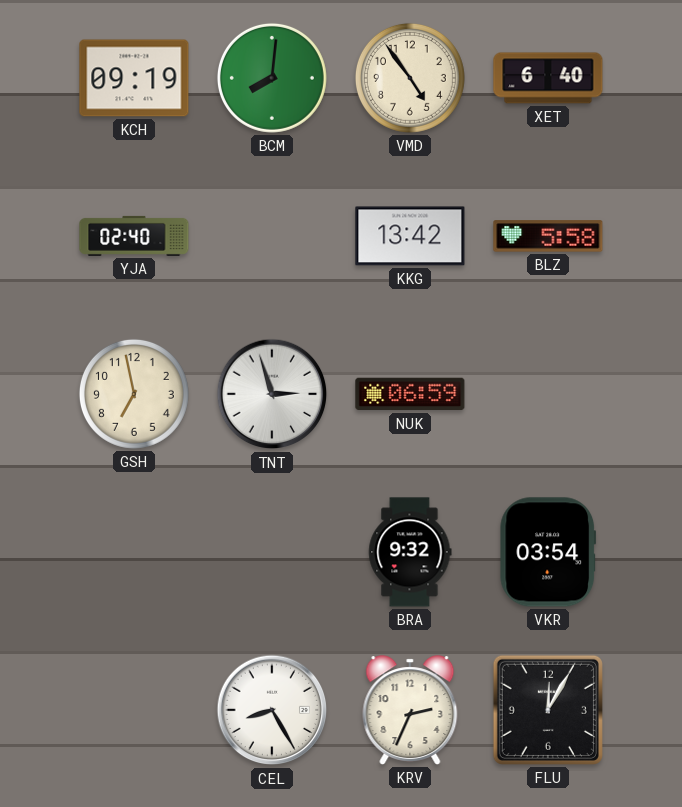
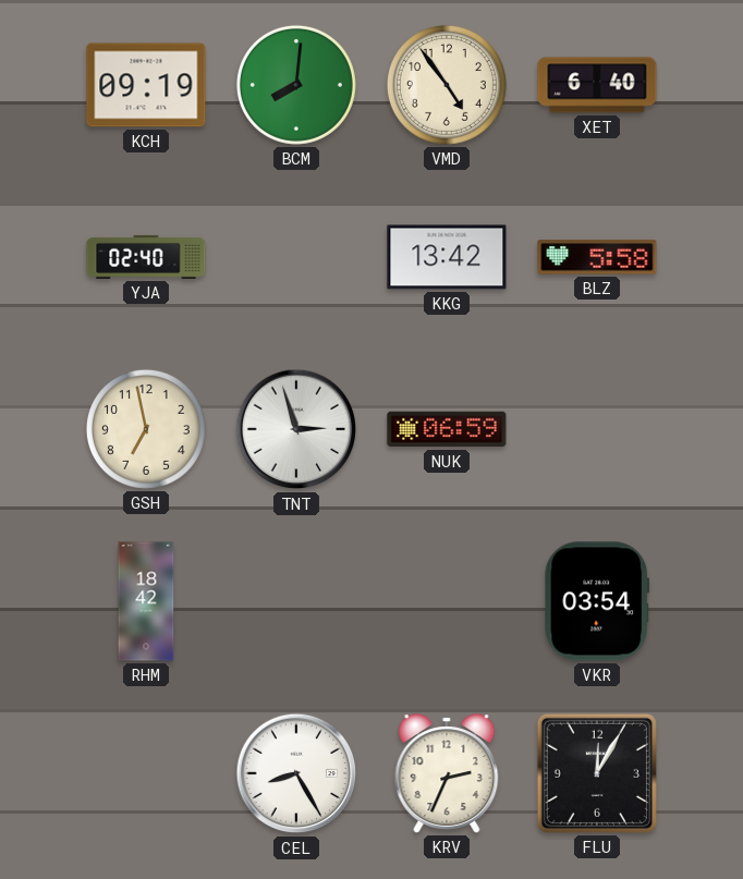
RHM: none -> 18:42 (146, 601)
BRA: 9:32 -> none (410, 552)
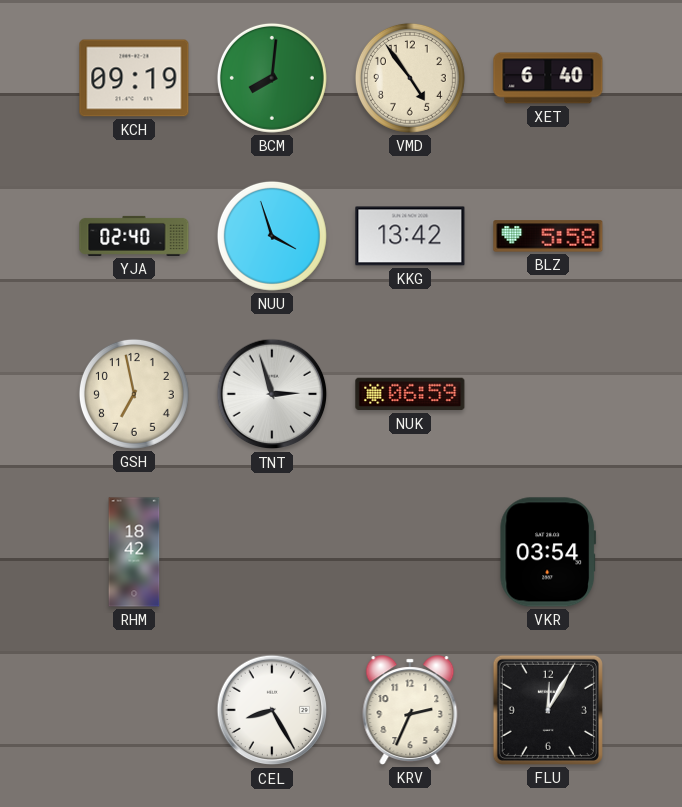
NUU: none -> 3:57 (272, 236)
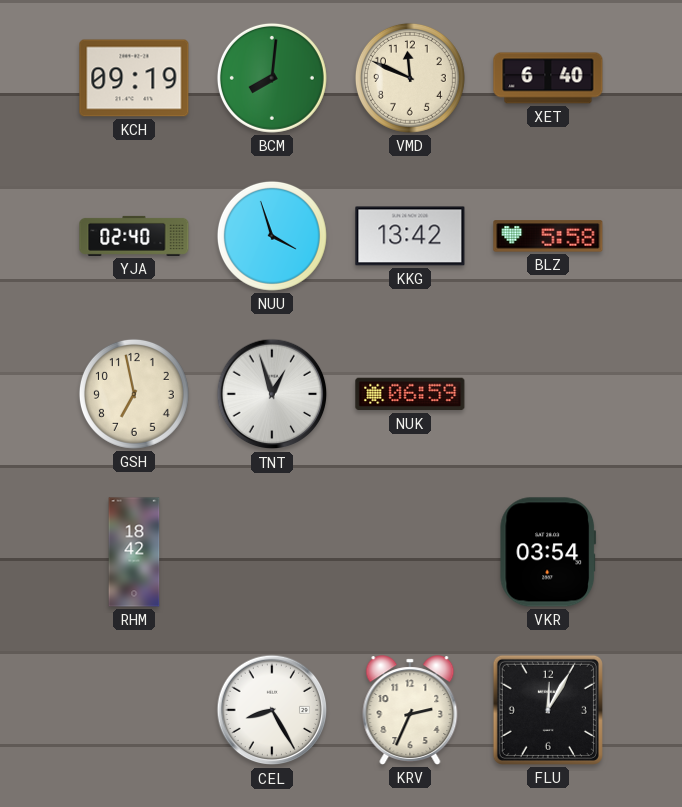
VMD: 4:54 -> 11:49 (410, 78)
TNT: 2:57 -> 12:57 (272, 394)
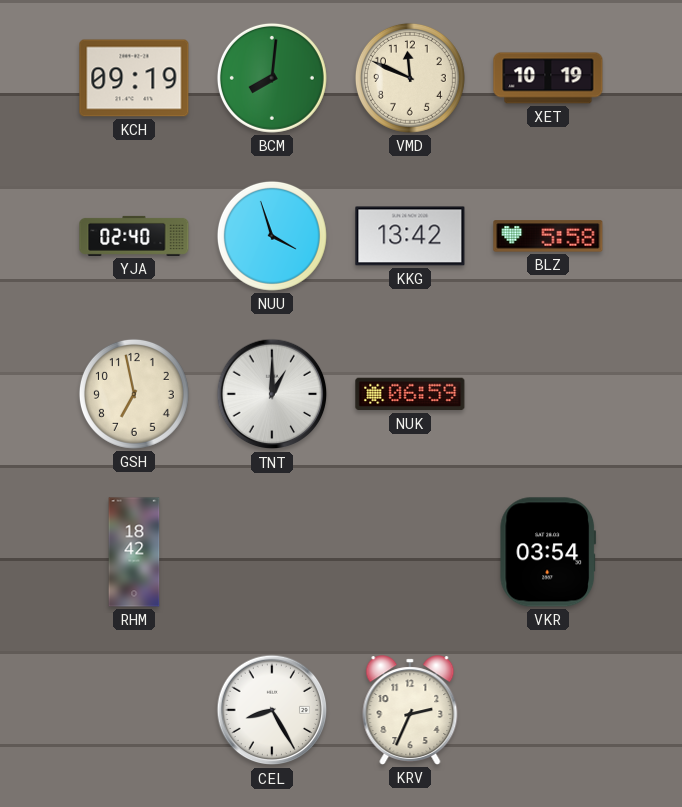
XET: 6:40 -> 10:19 (548, 78)
TNT: 12:57 -> 1:00 (272, 394)
FLU: 12:05 -> none (548, 710)
